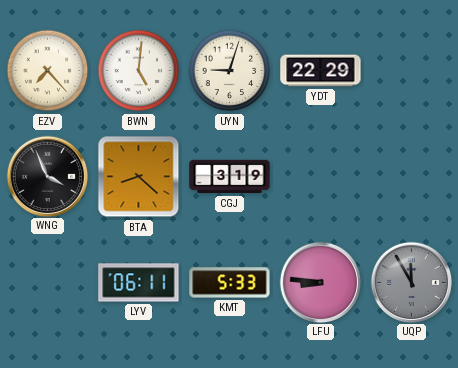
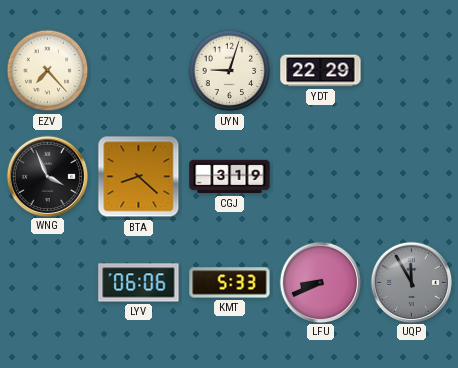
BWN: 5:01 -> none (139, 71)
LYV: 06:11 -> 06:06 (139, 283)
LFU: 8:46 -> 8:41 (320, 282)
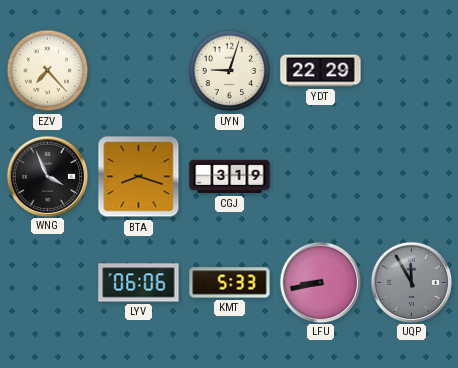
BTA: 8:22 -> 8:18 (139, 177)
LFU: 8:41 -> 8:43 (320, 282)
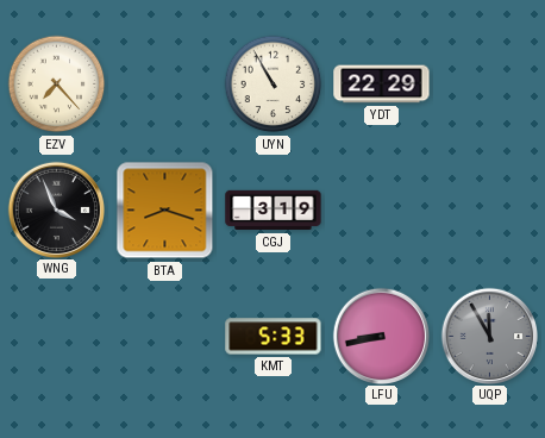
UYN: 9:03 -> 10:55 (274, 85)
LYV: 06:06 -> none (139, 283)
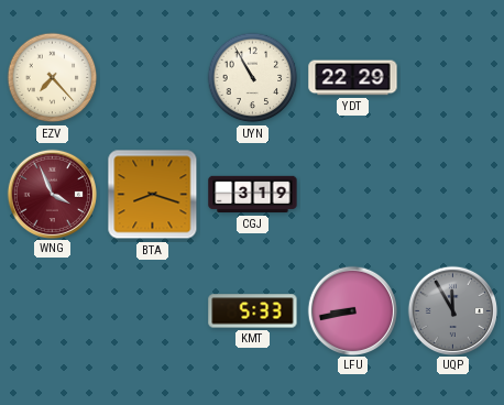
WNG dial: black -> burgundy (52, 194)
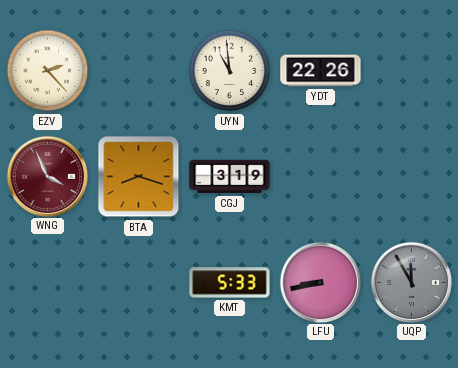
EZV: 7:23 -> 2:23 (48, 71)
UYN: 10:55 -> 10:59 (230, 71)
YDT: 22:29 -> 22:26 (321, 71)
